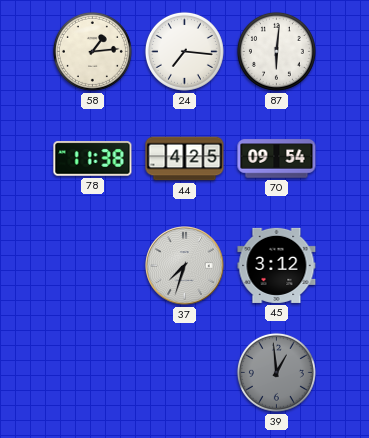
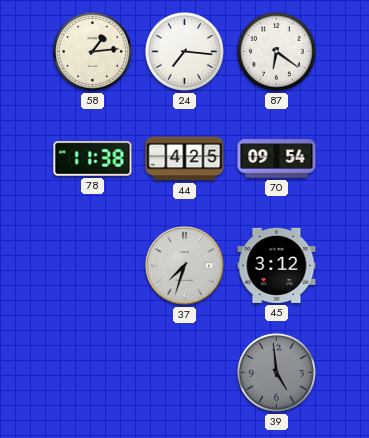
87: 6:01 -> 6:21 (276, 51)
39: 12:59 -> 4:59 (276, 372)
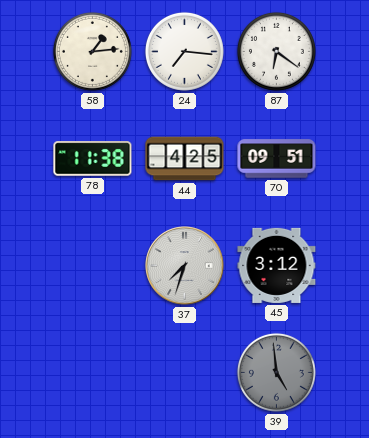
70: 09:54 -> 09:51 (277, 159)
